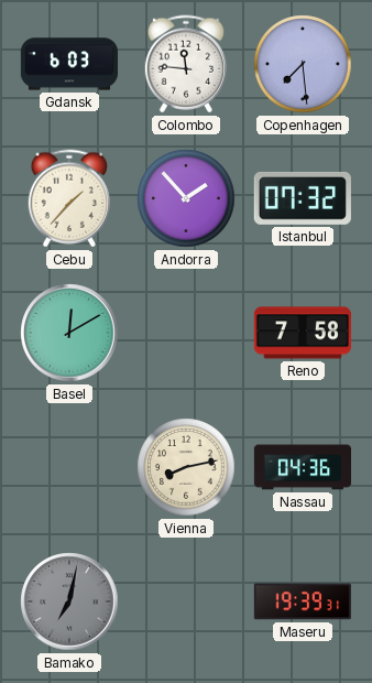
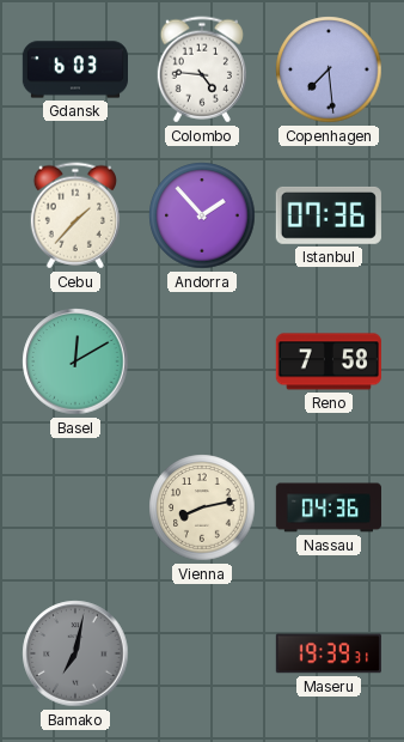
Colombo: 11:46 -> 4:46 (202, 69)
Istanbul: 07:32 -> 07:36 (329, 215)
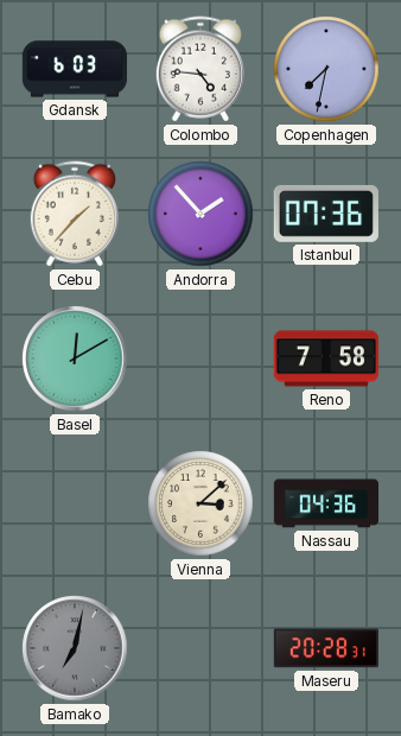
Copenhagen: 7:29 -> 7:32 (326, 69)
Vienna: 8:13 -> 3:08 (200, 503)
Maseru: 19:39 -> 20:28 (326, 648)
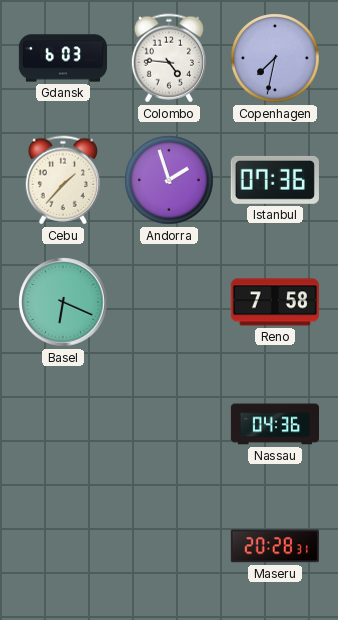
Andorra: 1:53 -> 1:57 (169, 180)
Basel: 12:10 -> 6:19 (63, 302)
Vienna: 3:08 -> none (200, 503)
Bamako: 7:02 -> none (75, 648)
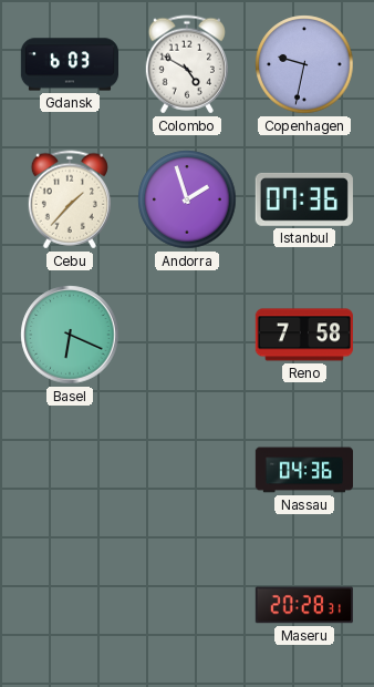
Colombo: 4:46 -> 4:50 (187, 64)
Copenhagen: 7:32 -> 9:32 (304, 64)
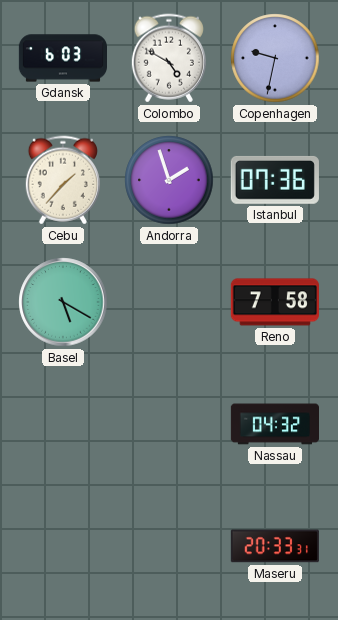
Basel: 6:19 -> 5:20 (63, 302)
Nassau: 04:36 -> 04:32 (274, 424)
Maseru: 20:28 -> 20:33 (275, 546)
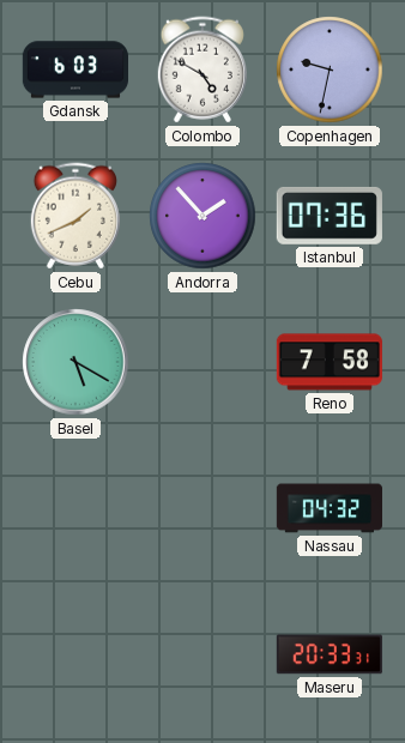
Cebu: 1:37 -> 1:41 (75, 216)
Andorra: 1:57 -> 1:53 (202, 216)
